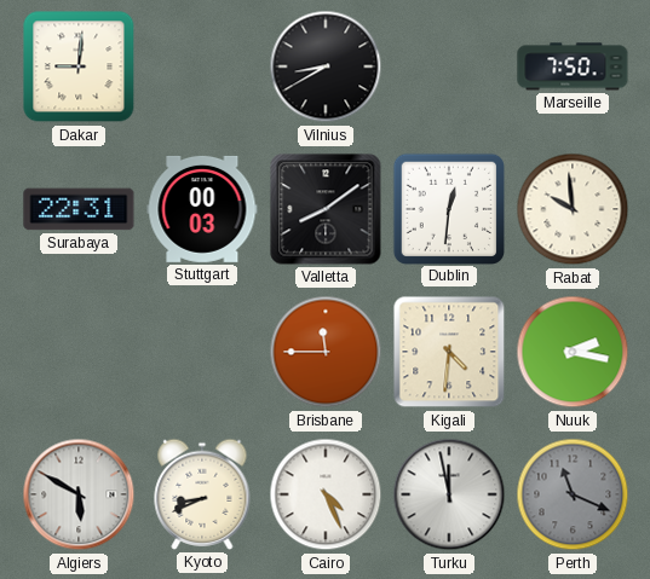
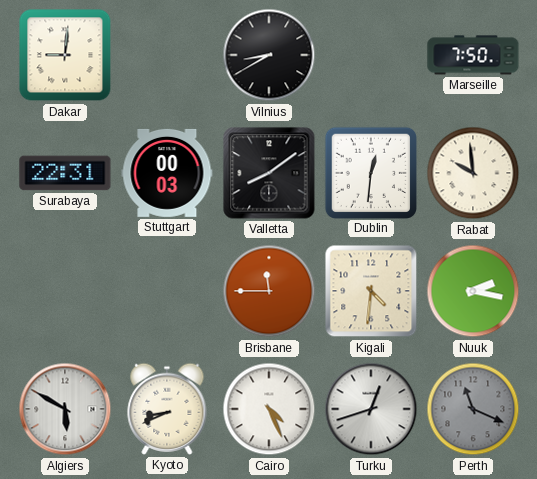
Turku: 11:58 -> 12:42 (371, 409)
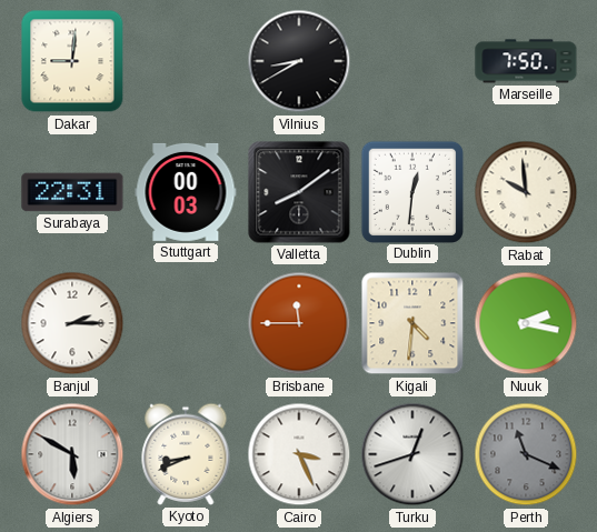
Banjul: none -> 2:15 (72, 323)
Cairo: 4:26 -> 3:26 (299, 454)
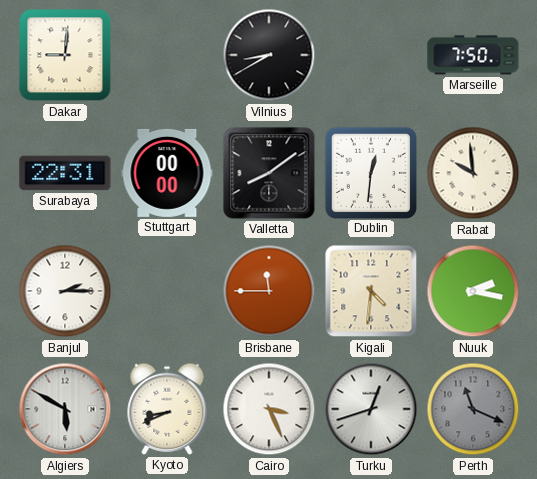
Stuttgart: 00:03 -> 00:00 (167, 173)
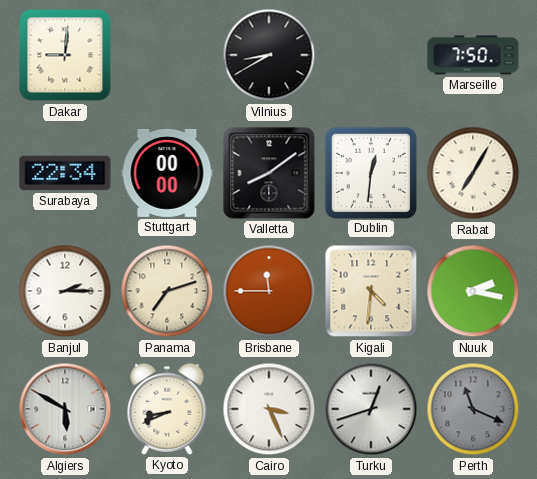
Surabaya: 22:31 -> 22:34 (65, 173)
Rabat: 9:59 -> 7:05 (473, 173)
Panama: none -> 7:12 (167, 291)
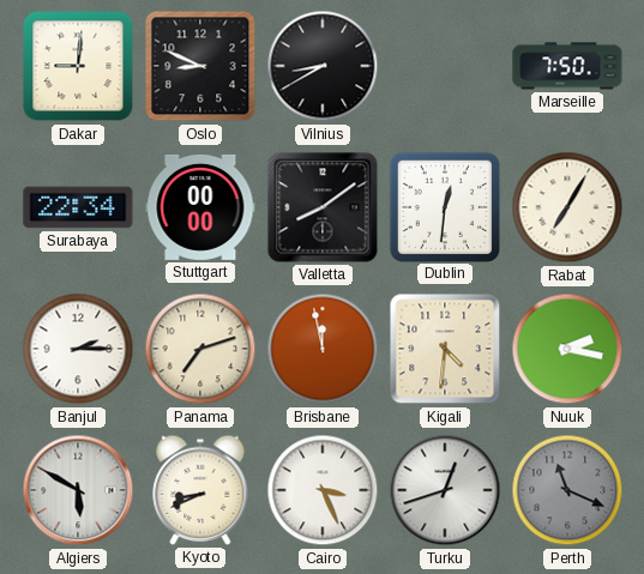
Oslo: none -> 8:49 (200, 66)
Brisbane: 11:45 -> 11:58 (323, 349)
